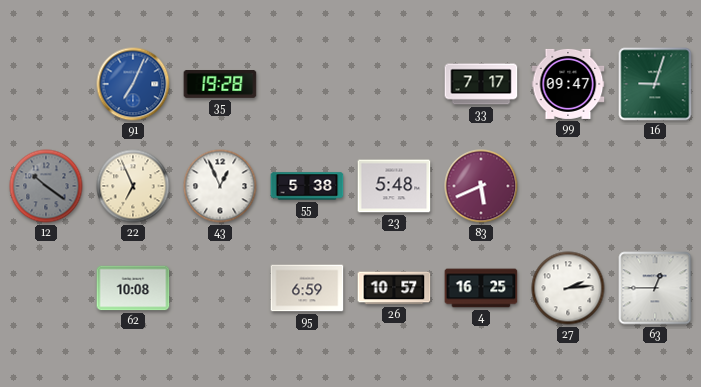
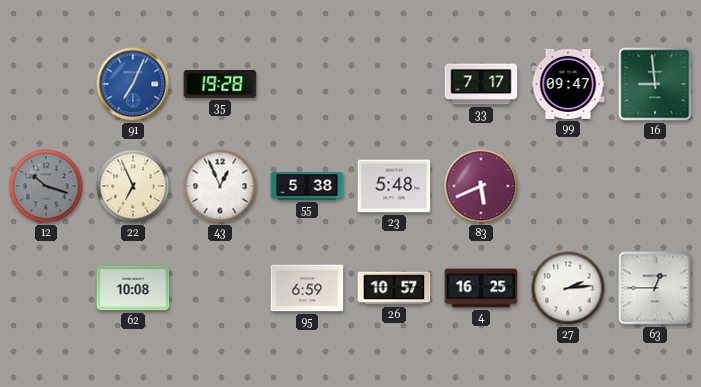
16: 9:03 -> 8:59 (655, 84)
12: 10:21 -> 10:18 (46, 186)
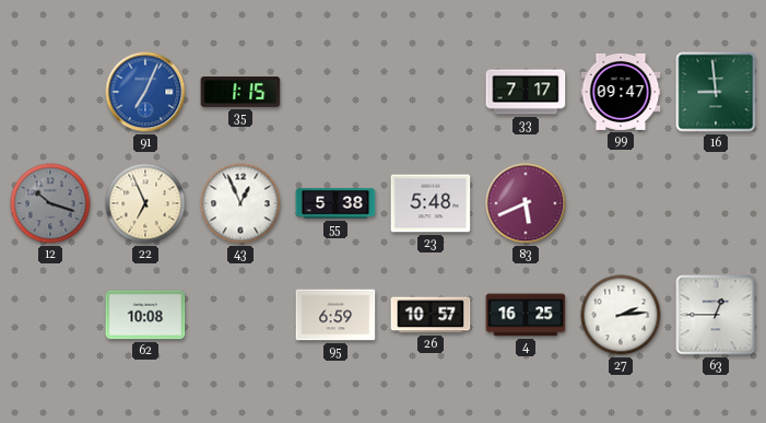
35: 19:28 -> 1:15 (240, 93)
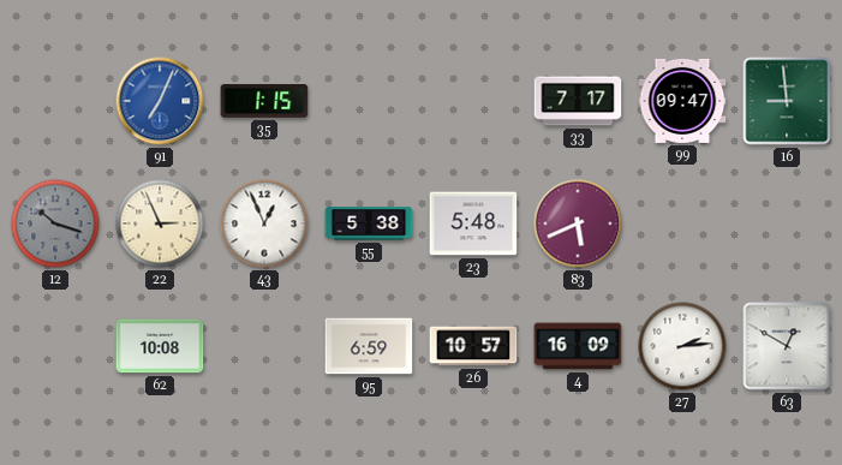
22: 6:56 -> 2:56 (160, 223)
4: 16:25 -> 16:09 (578, 346)
63: 12:45 -> 12:50 (787, 346)
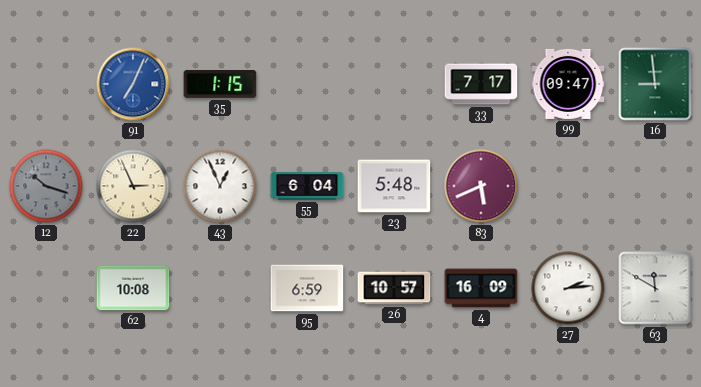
55: 5:38 -> 6:04 (307, 186)
63: 12:50 -> 11:50 (655, 288)
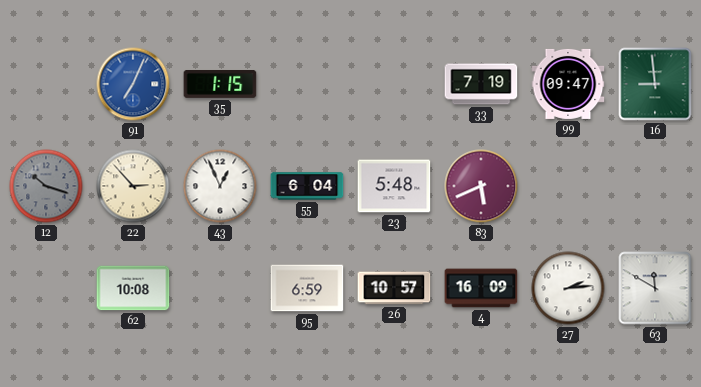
33: 7:17 -> 7:19 (481, 84)
22: 2:56 -> 2:53 (133, 186)
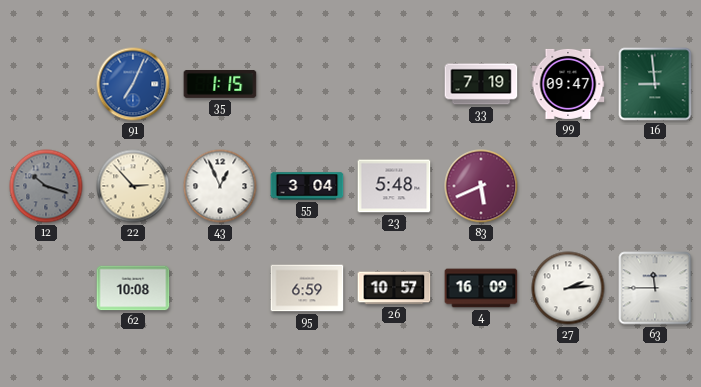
55: 6:04 -> 3:04 (307, 186)
63: 11:50 -> 11:45 (655, 288)
